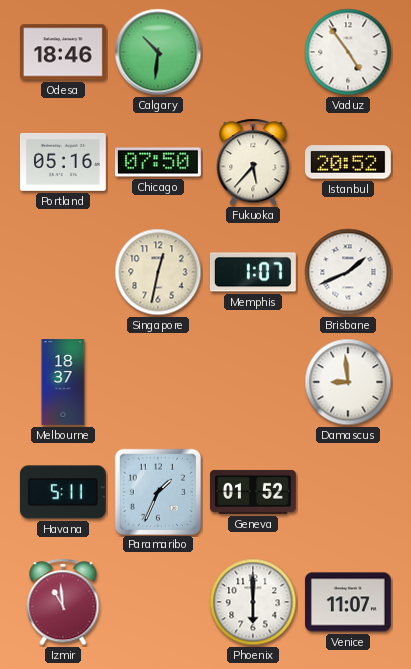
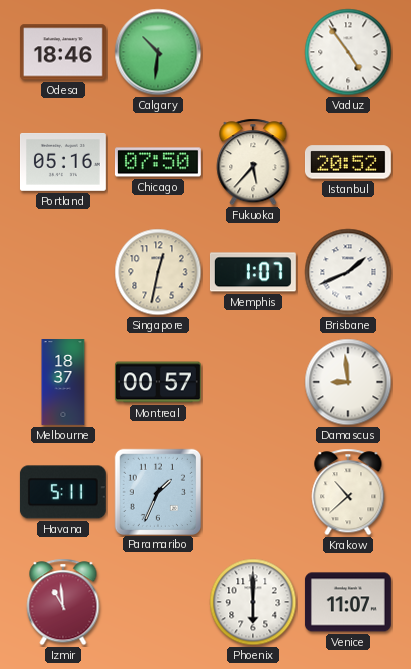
Montreal: none -> 00:57 (158, 382)
Geneva: 01:52 -> none (253, 492)
Krakow: none -> 10:38 (348, 492)
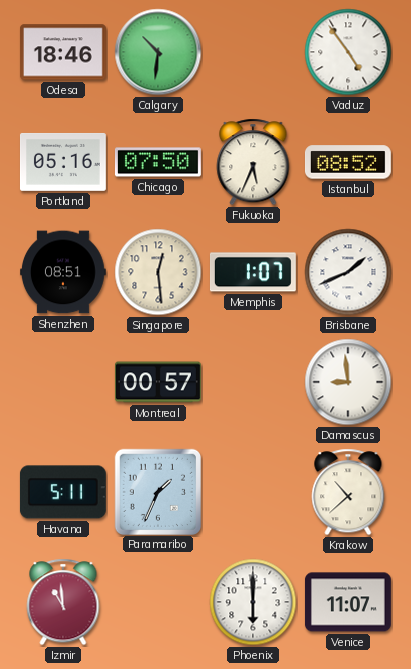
Fukuoka: 5:37 -> 5:34 (253, 162)
Istanbul: 20:52 -> 08:52 (348, 162)
Shenzhen: none -> 08:51 (63, 272)
Singapore: 12:32 -> 12:29 (158, 272)
Melbourne: 18:37 -> none (63, 383)
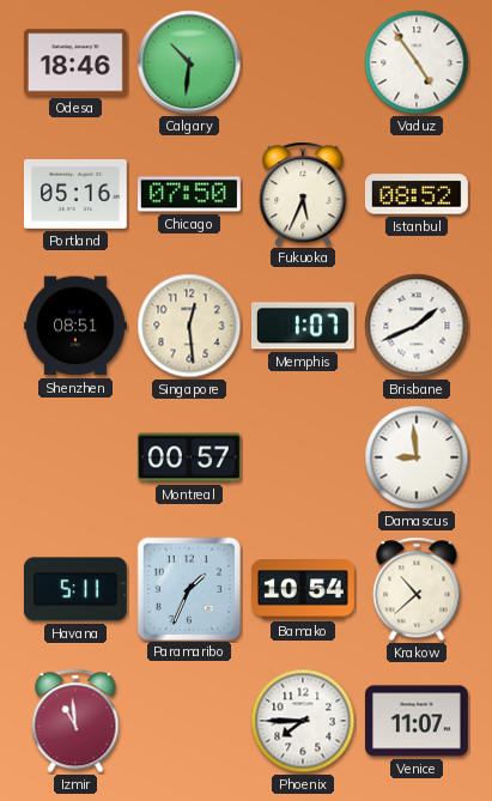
Bamako: none -> 10:54 (303, 589)
Phoenix: 6:00 -> 7:45 (303, 721)
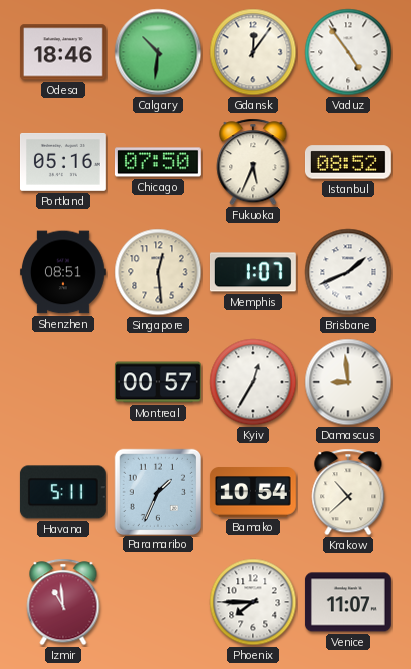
Gdansk: none -> 12:06 (253, 52)
Kyiv: none -> 12:35 (253, 382)
